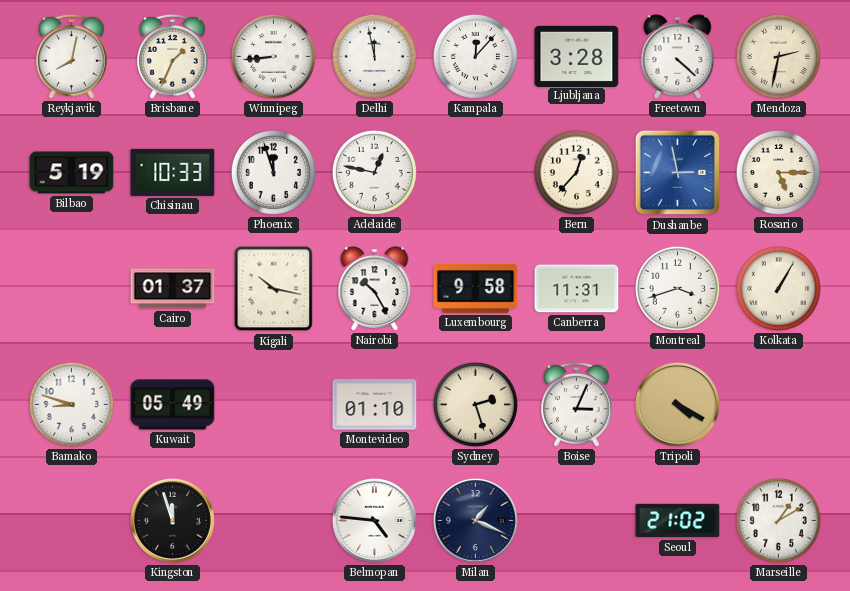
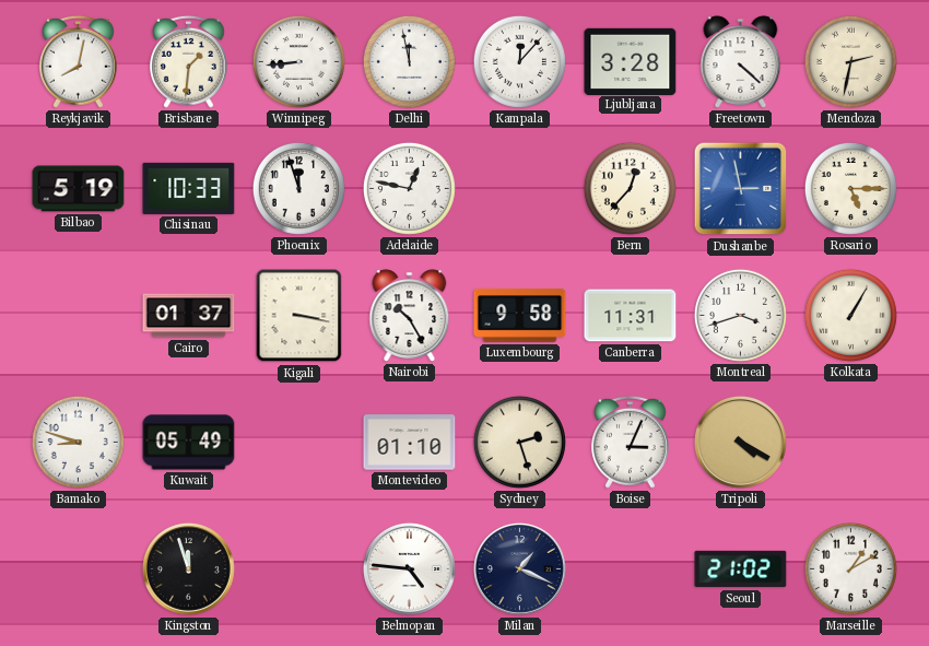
Brisbane: 1:34 -> 1:31 (189, 61)
Kigali: 10:17 -> 3:17 (299, 316)
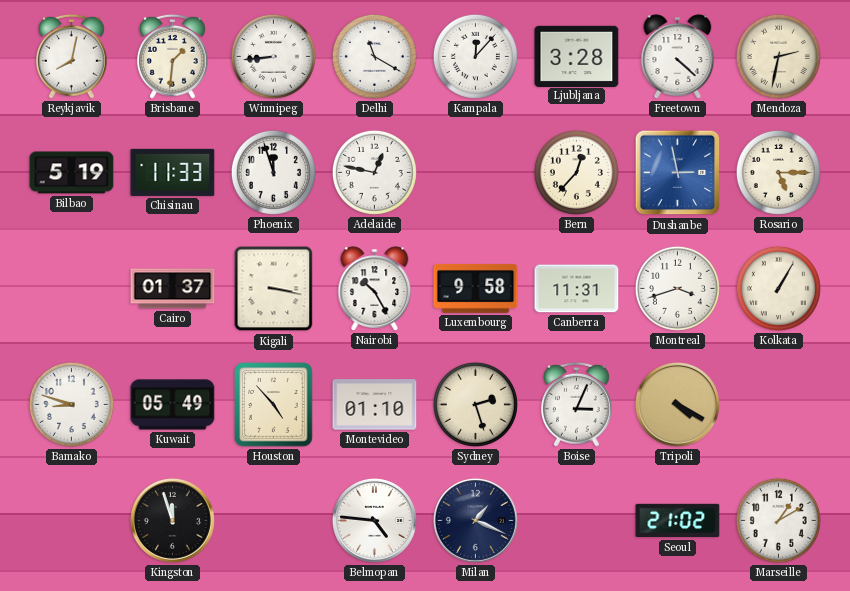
Delhi: 11:58 -> 11:20 (374, 56)
Chisinau: 10:33 -> 11:33 (173, 172)
Houston: none -> 4:53 (274, 405)
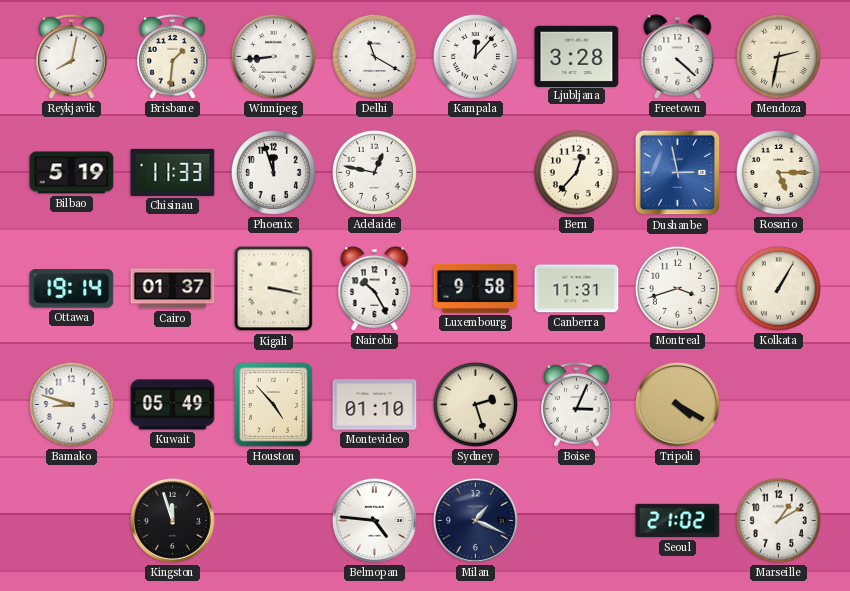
Ottawa: none -> 19:14 (72, 289)
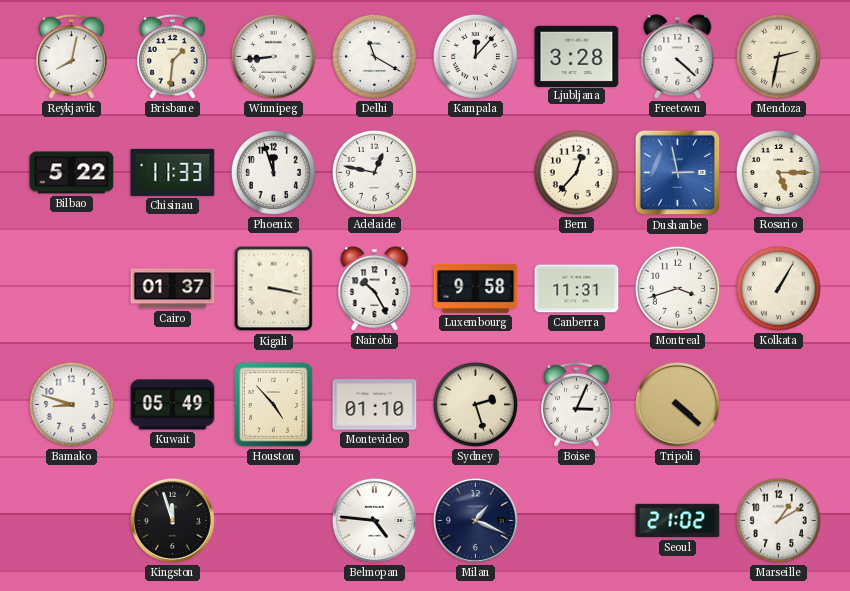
Bilbao: 5:19 -> 5:22 (72, 173)
Ottawa: 19:14 -> none (72, 289)
Tripoli: 4:20 -> 4:22 (677, 404)
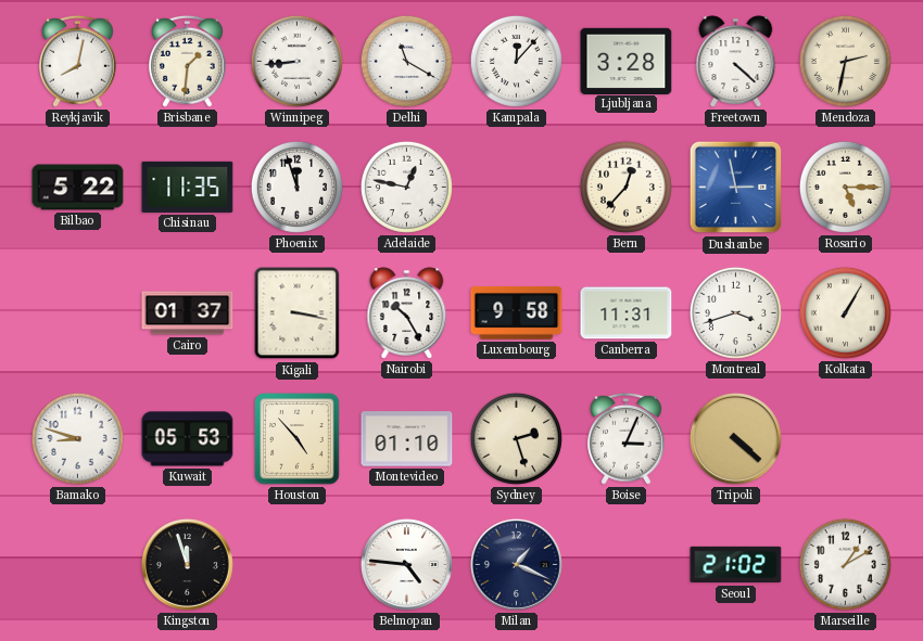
Chisinau: 11:33 -> 11:35 (188, 187)
Kuwait: 05:49 -> 05:53 (188, 439)
